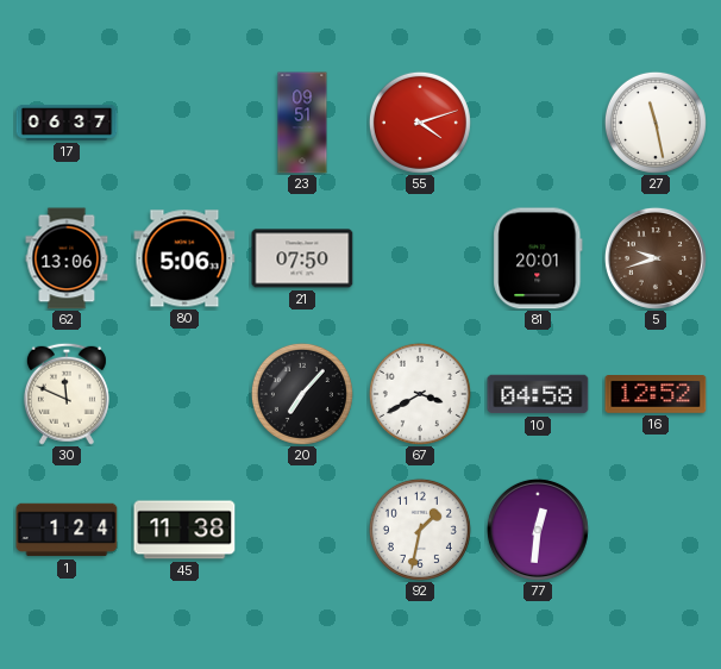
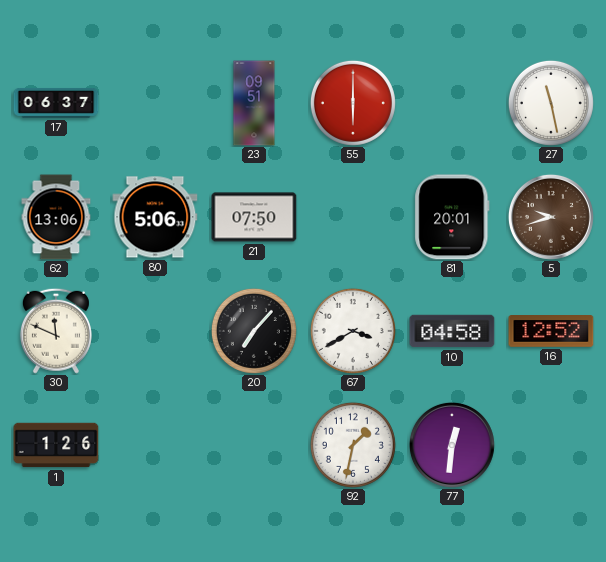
55: 4:12 -> 6:00 (353, 103)
1: 1:24 -> 1:26 (56, 445)
45: 11:38 -> none (184, 530)
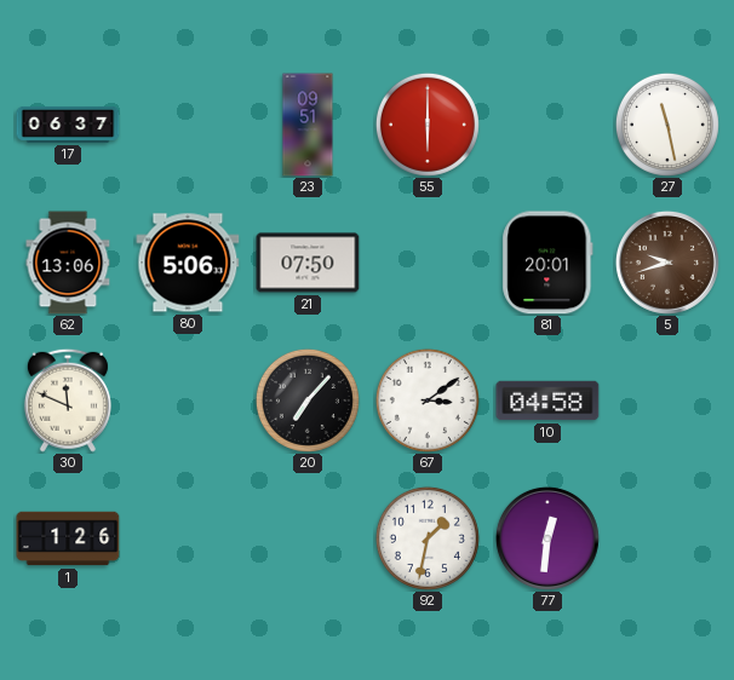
67: 3:40 -> 3:09 (428, 400)
16: 12:52 -> none (551, 332)
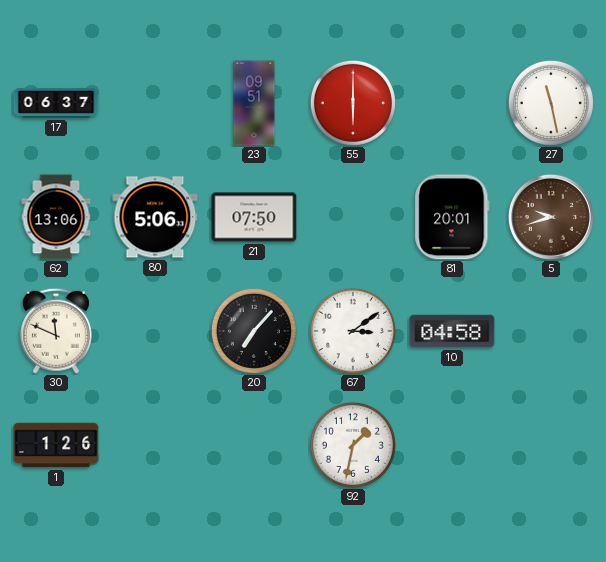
77: 12:31 -> none (547, 538)
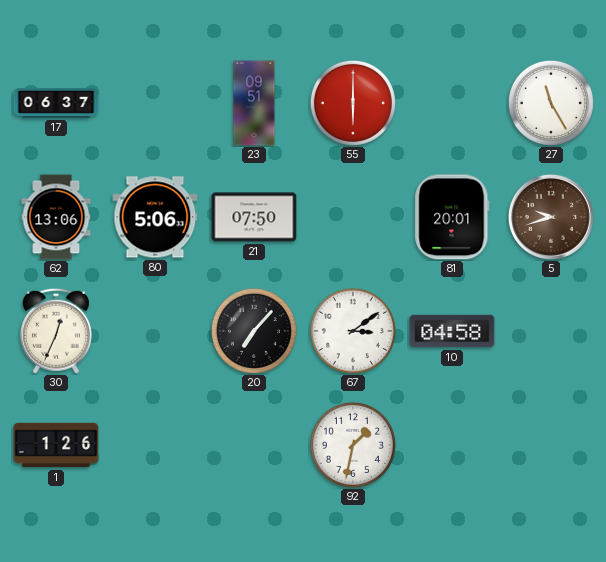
27: 11:28 -> 11:25 (551, 103)
30: 11:49 -> 12:34 (56, 331)
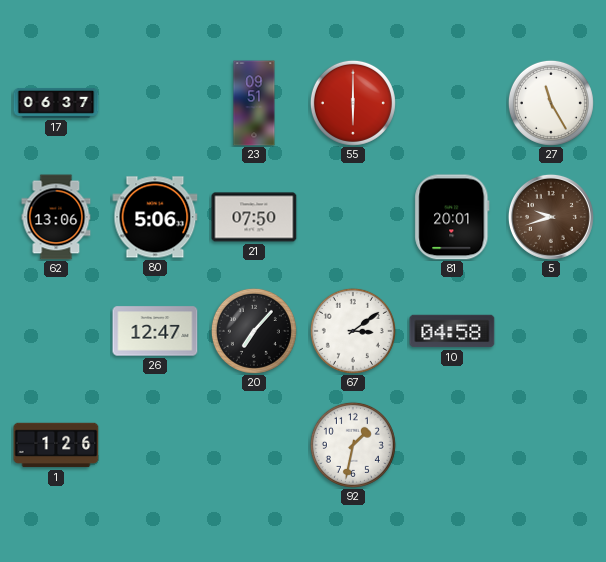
30: 12:34 -> none (56, 331)
26: none -> 12:47 (155, 331)
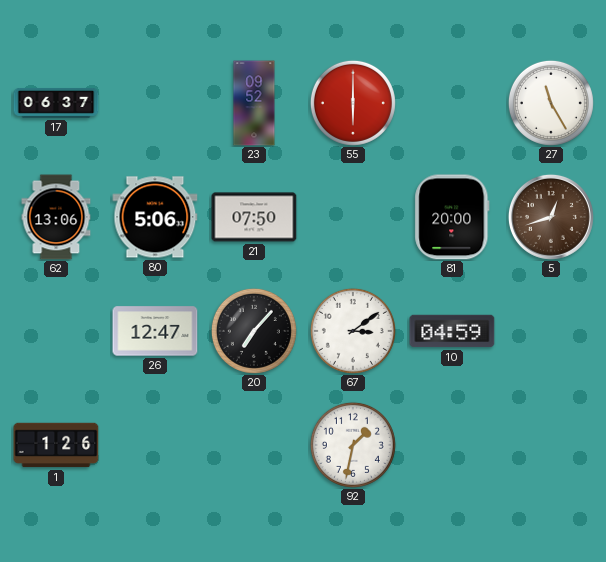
23: 09:51 -> 09:52 (254, 103)
81: 20:01 -> 20:00 (452, 217)
5: 9:42 -> 12:42 (551, 217)
10: 04:58 -> 04:59 (452, 331)
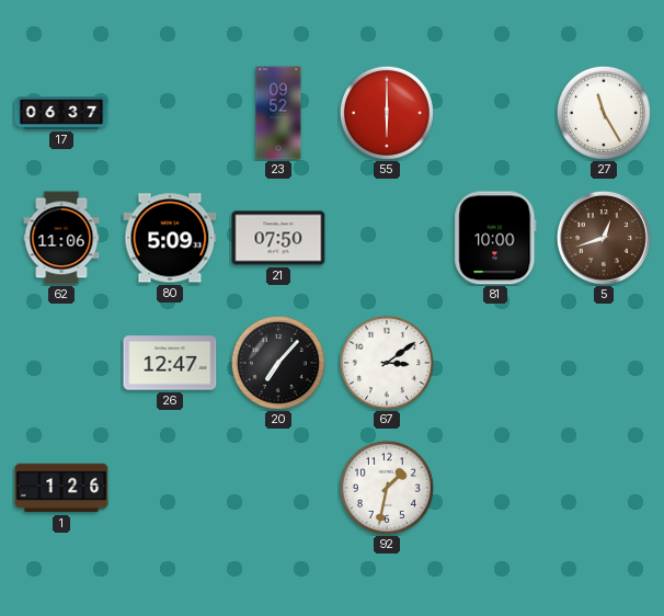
62: 13:06 -> 11:06 (61, 238)
80: 5:06 -> 5:09 (170, 238)
81: 20:00 -> 10:00 (495, 238)
10: 04:59 -> none (452, 331)
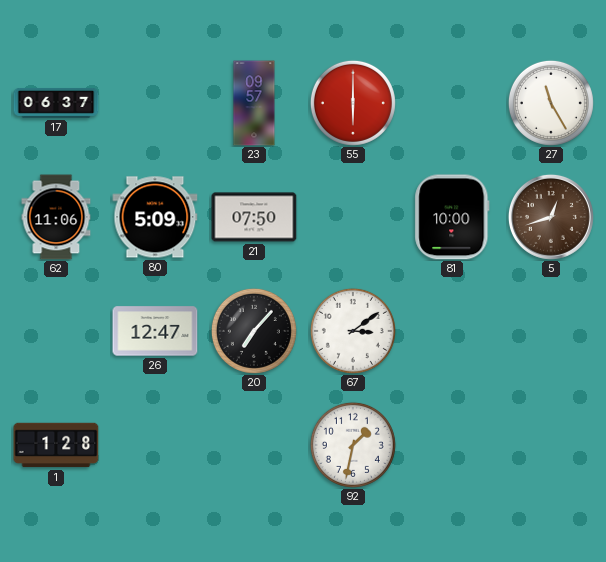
23: 09:52 -> 09:57 (254, 103)
1: 1:26 -> 1:28 (56, 445)
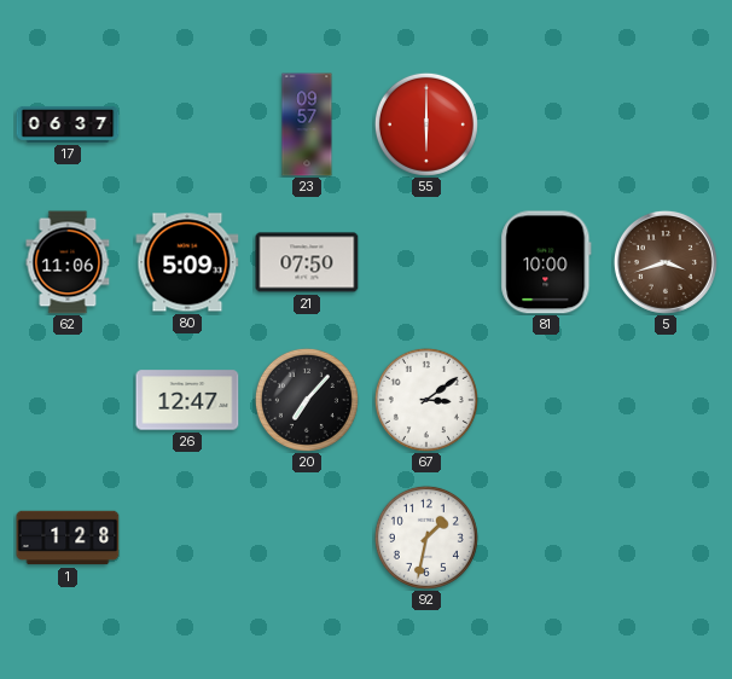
27: 11:25 -> none (551, 103)
5: 12:42 -> 3:42 (666, 262)
